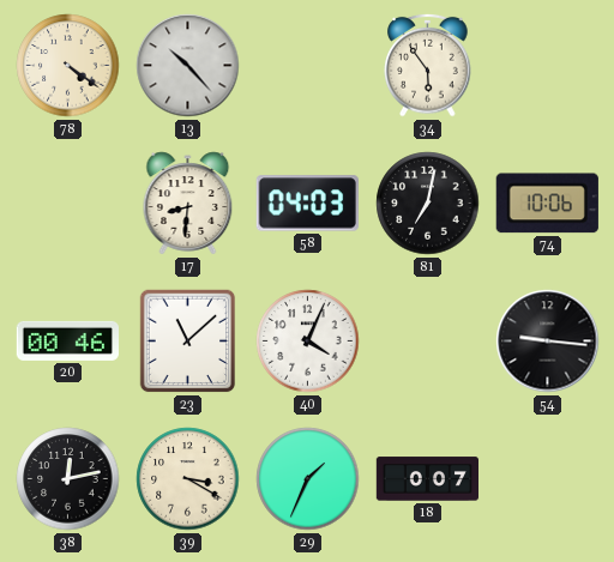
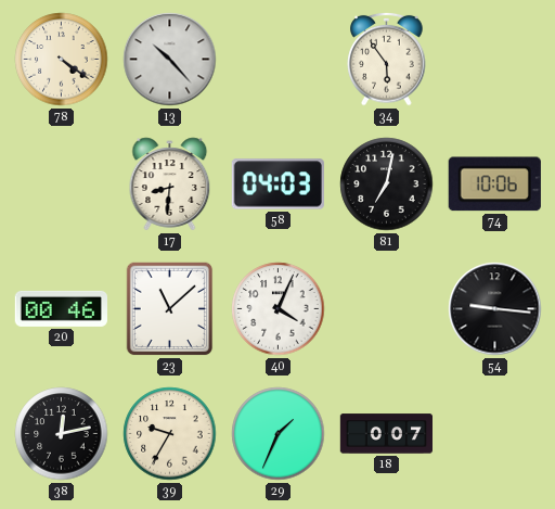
39: 3:20 -> 9:35 (170, 434)
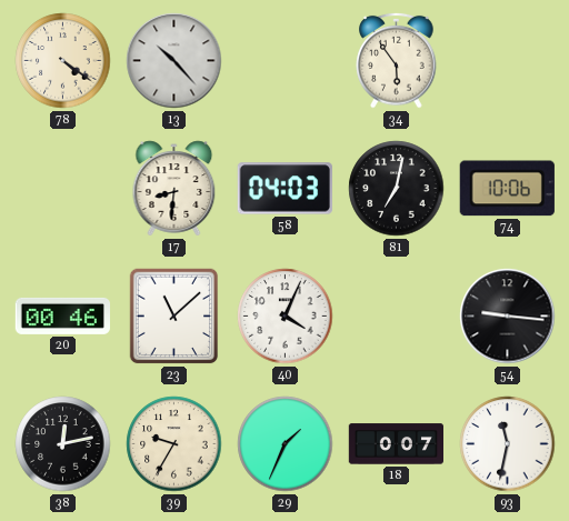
93: none -> 11:32 (508, 444)
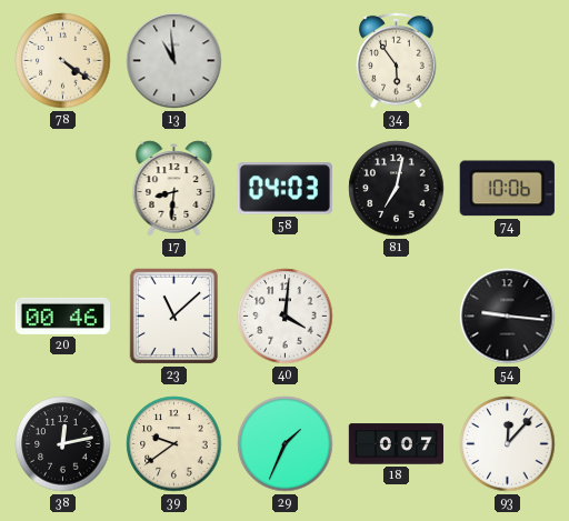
13: 10:23 -> 10:59 (174, 61)
40: 4:04 -> 4:01 (286, 317)
39: 9:35 -> 9:39 (174, 444)
93: 11:32 -> 12:07 (508, 444)
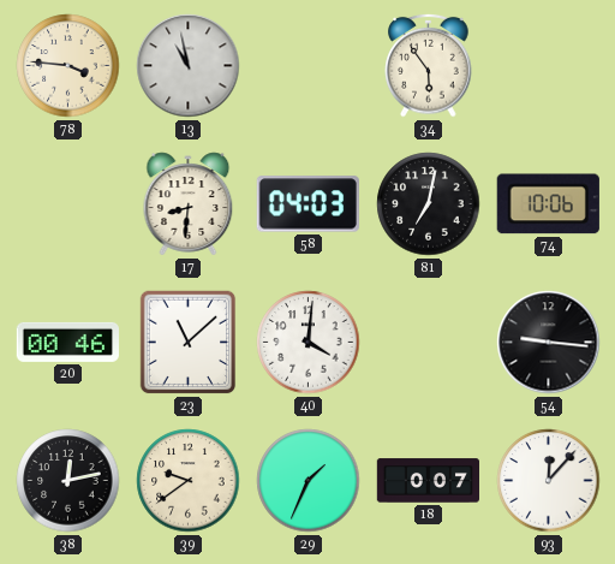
78: 4:21 -> 3:46 (68, 66)
13: 10:59 -> 10:58 (189, 66)
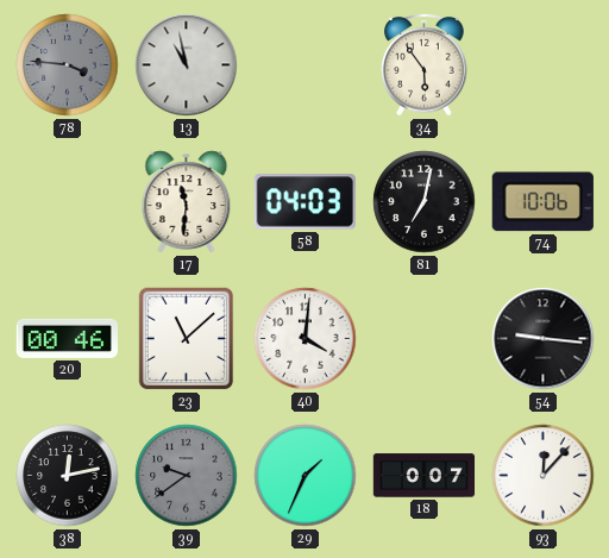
78 dial: cream -> grey (68, 65)
17: 8:31 -> 11:31 (187, 202)
39 dial: cream -> grey (187, 476)
